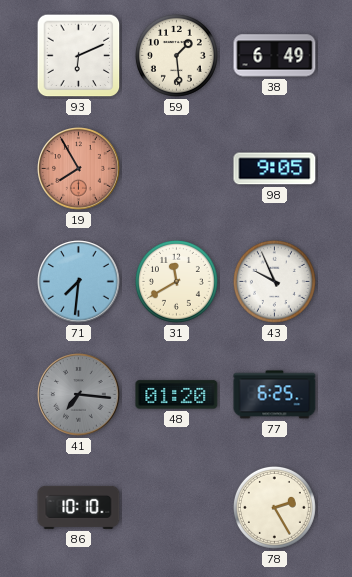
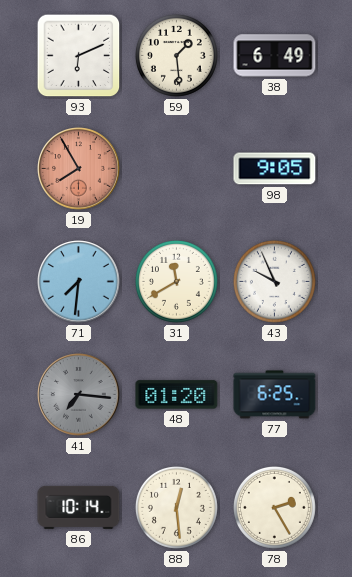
86: 10:10 -> 10:14 (79, 507)
88: none -> 12:29 (176, 507)
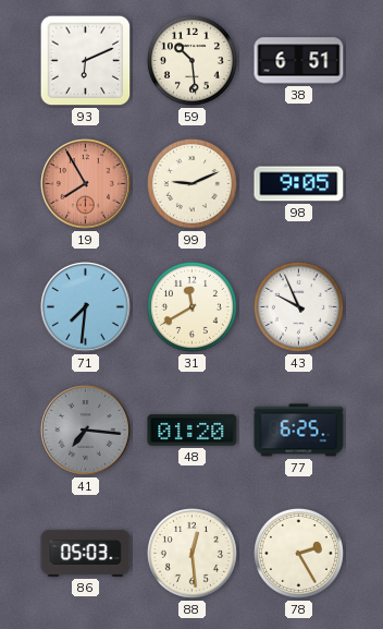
59: 1:29 -> 10:29 (191, 60)
38: 6:49 -> 6:51 (299, 61)
99: none -> 9:11 (191, 183)
86: 10:14 -> 05:03 (86, 553)
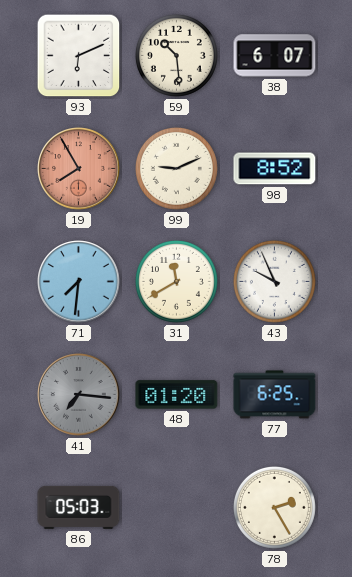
38: 6:51 -> 6:07 (275, 56)
98: 9:05 -> 8:52 (275, 169)
88: 12:29 -> none (191, 553)
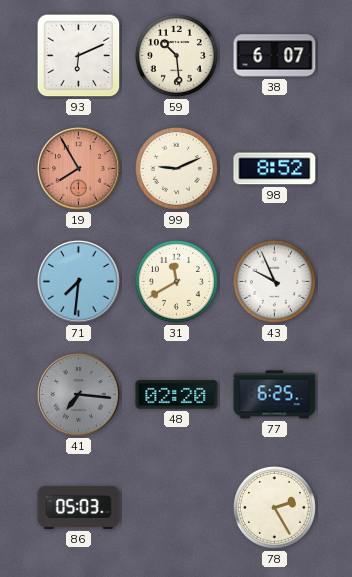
48: 01:20 -> 02:20 (177, 395)
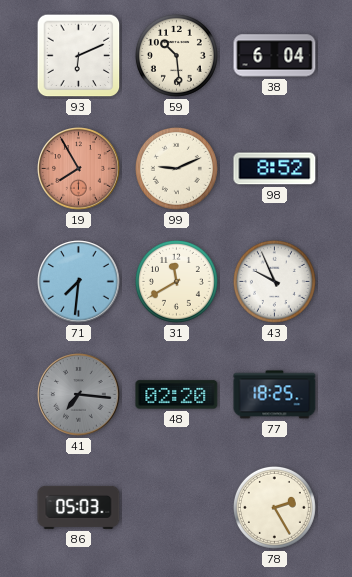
38: 6:07 -> 6:04 (275, 56)
77: 6:25 -> 18:25 (275, 395)
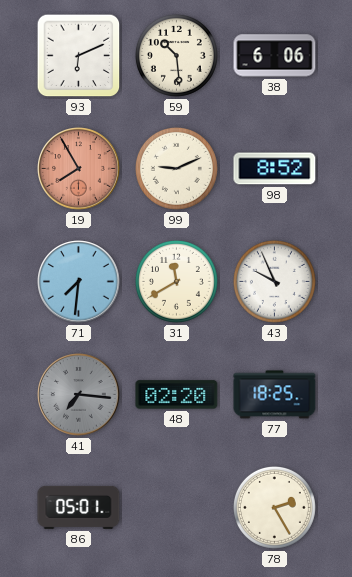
38: 6:04 -> 6:06 (275, 56)
86: 05:03 -> 05:01 (79, 507)
